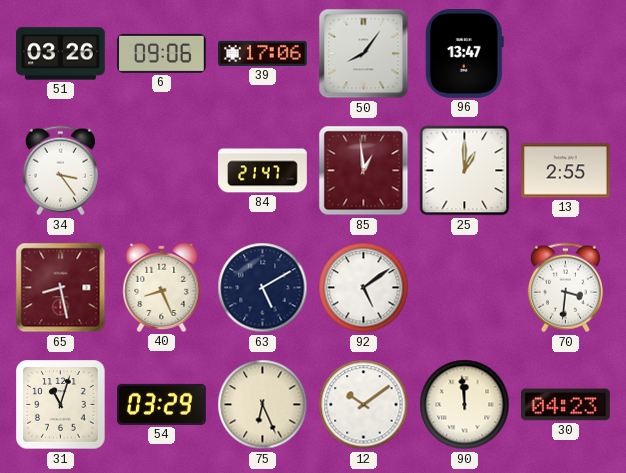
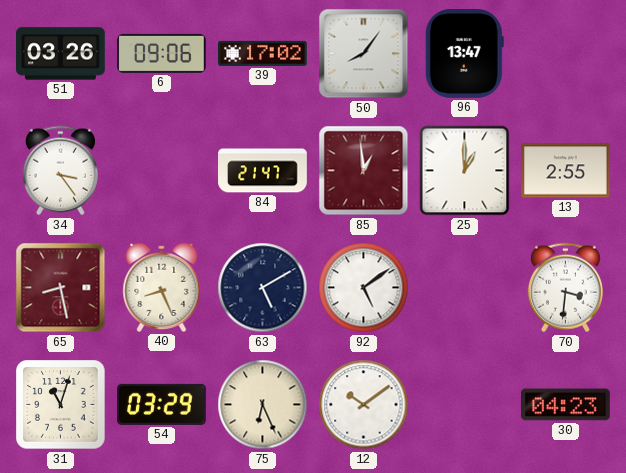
39: 17:06 -> 17:02 (263, 53)
90: 11:59 -> none (465, 405)
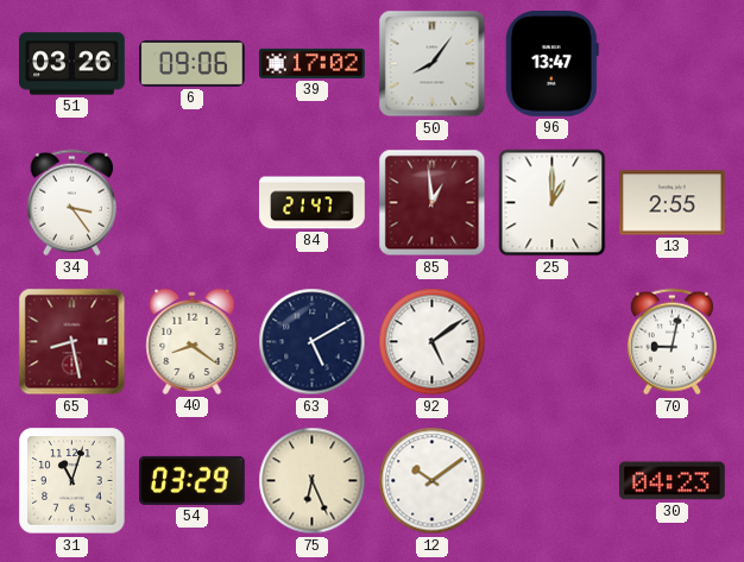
40: 8:26 -> 8:21 (193, 341)
70: 3:31 -> 9:02 (672, 342)
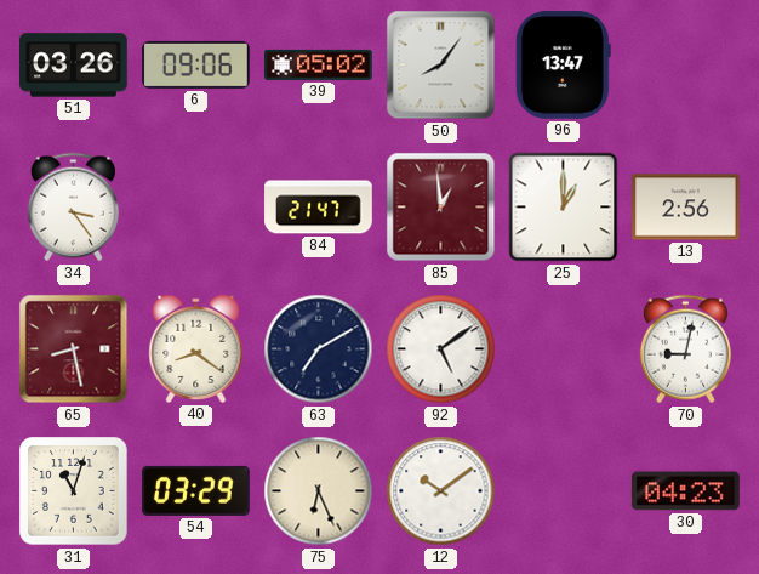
39: 17:02 -> 05:02 (319, 64)
13: 2:55 -> 2:56 (686, 208)
63: 5:10 -> 7:10 (319, 349)
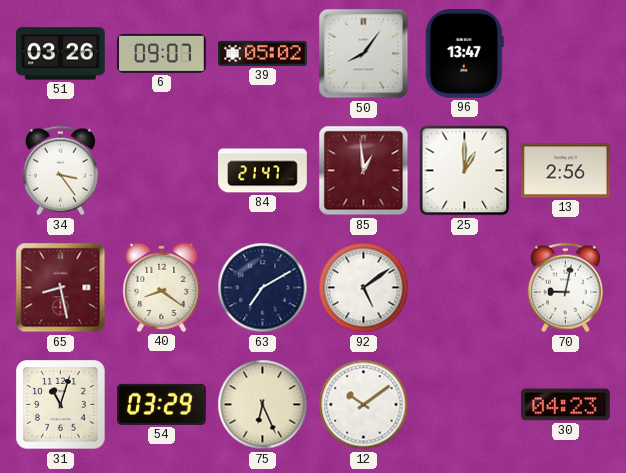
6: 09:06 -> 09:07 (162, 53)
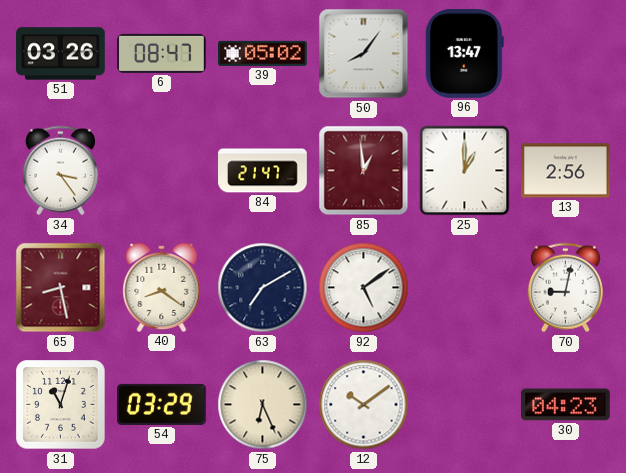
6: 09:07 -> 08:47 (162, 53)
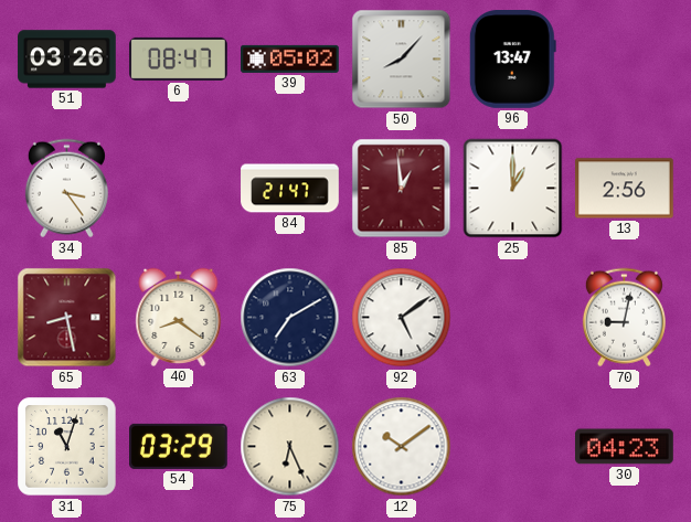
50: 8:06 -> 8:07 (402, 60)
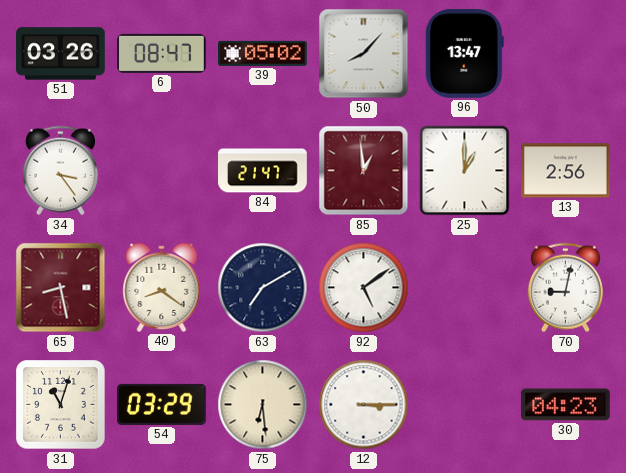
75: 6:26 -> 6:29 (263, 405)
12: 10:09 -> 3:15 (364, 405)
